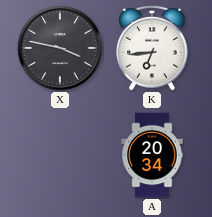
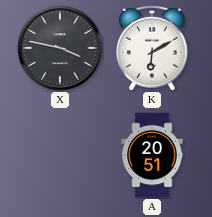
K: 6:44 -> 6:10 (152, 48)
A: 20:34 -> 20:51 (152, 155)
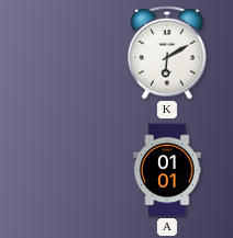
X: 3:47 -> none (60, 48)
A: 20:51 -> 01:01 (167, 170)
